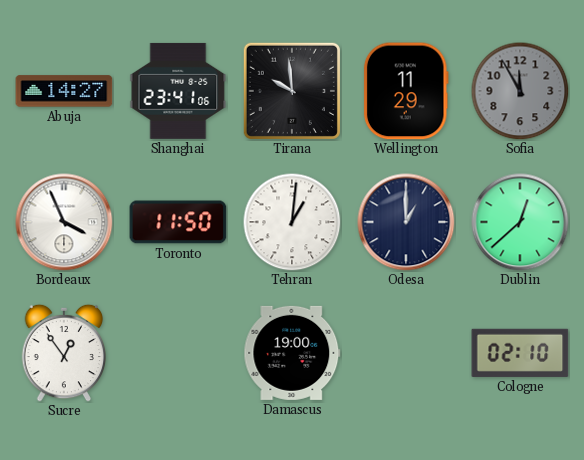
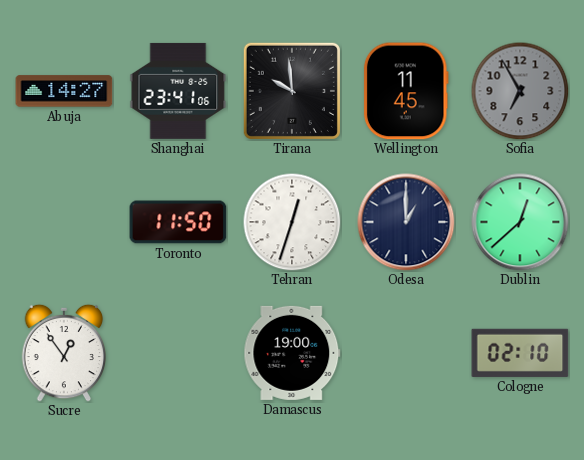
Wellington: 11:29 -> 11:45 (406, 91)
Sofia: 11:55 -> 6:55 (520, 91)
Bordeaux: 3:56 -> none (64, 222)
Tehran: 1:01 -> 12:33 (292, 222)
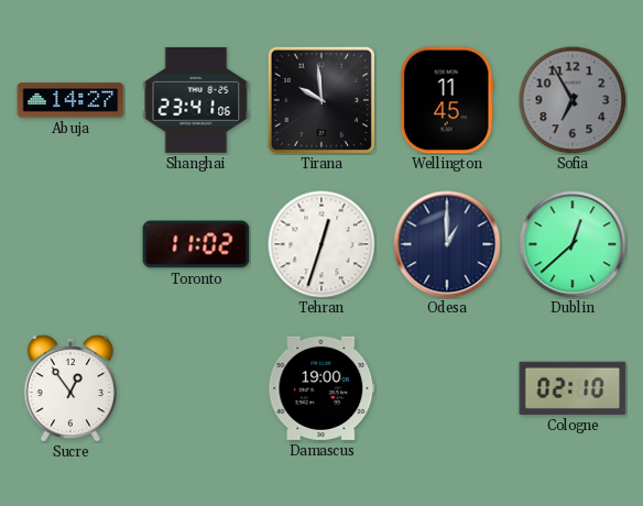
Toronto: 11:50 -> 11:02 (196, 244)
